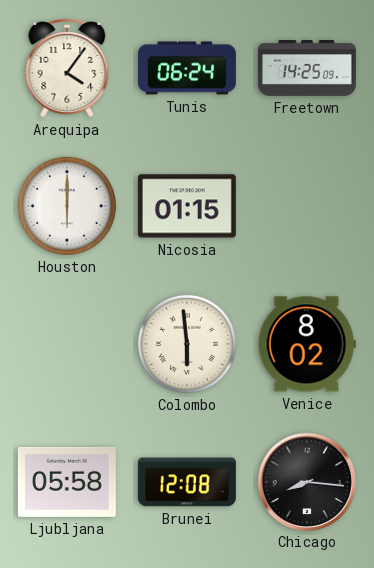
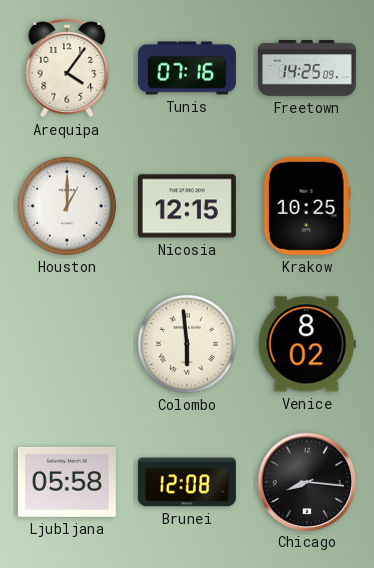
Tunis: 06:24 -> 07:16 (187, 68)
Houston: 6:00 -> 1:00 (67, 206)
Nicosia: 01:15 -> 12:15 (187, 206)
Krakow: none -> 10:25 (307, 206)
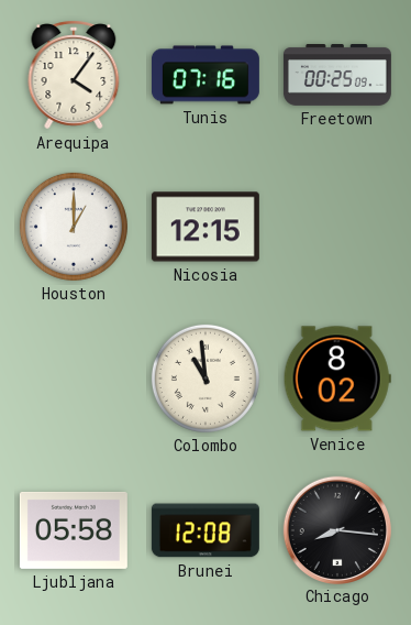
Freetown: 14:25 -> 00:25 (337, 76)
Krakow: 10:25 -> none (307, 206)
Colombo: 5:59 -> 10:59 (205, 379)
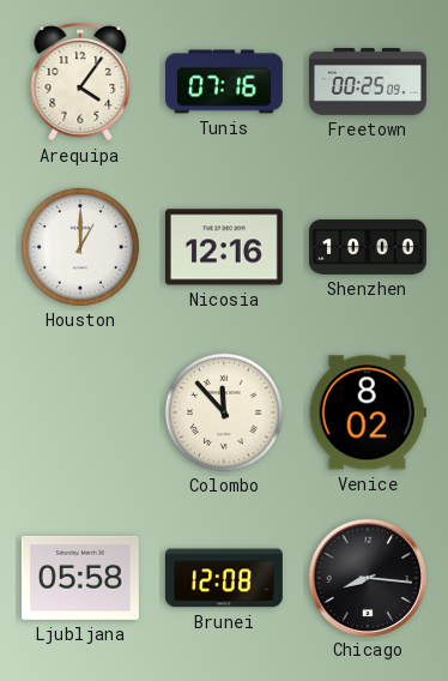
Nicosia: 12:15 -> 12:16 (224, 247)
Shenzhen: none -> 10:00 (368, 247)
Colombo: 10:59 -> 11:53 (224, 412)
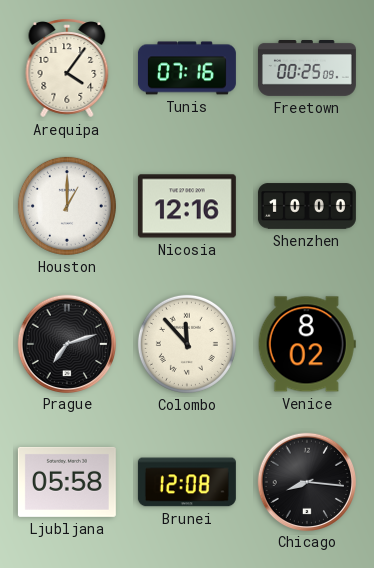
Prague: none -> 7:12 (66, 343)
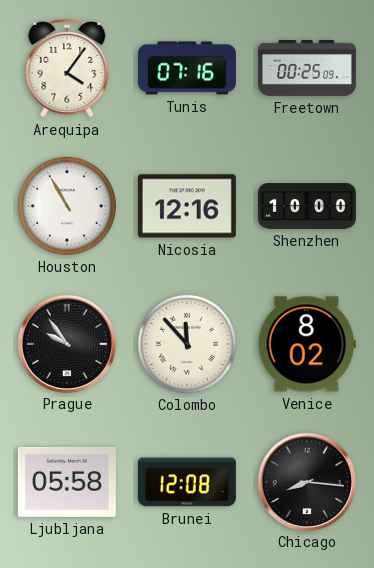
Houston: 1:00 -> 10:55 (67, 206)
Prague: 7:12 -> 9:54 (66, 343)
